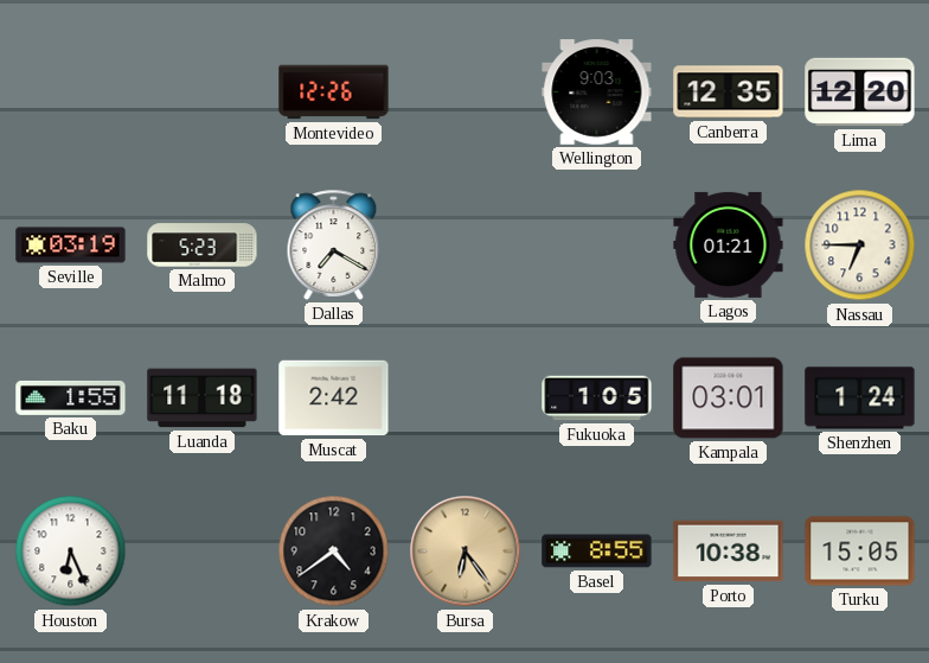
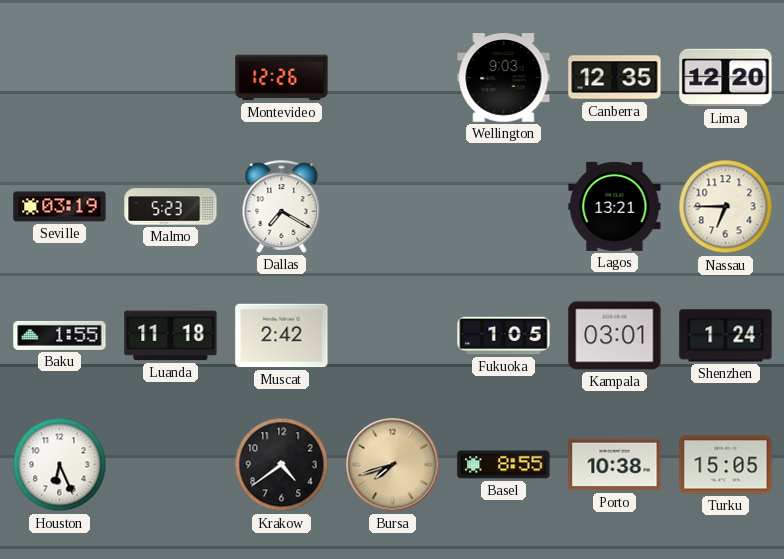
Lagos: 01:21 -> 13:21 (615, 206)
Bursa: 6:24 -> 7:42 (393, 465)
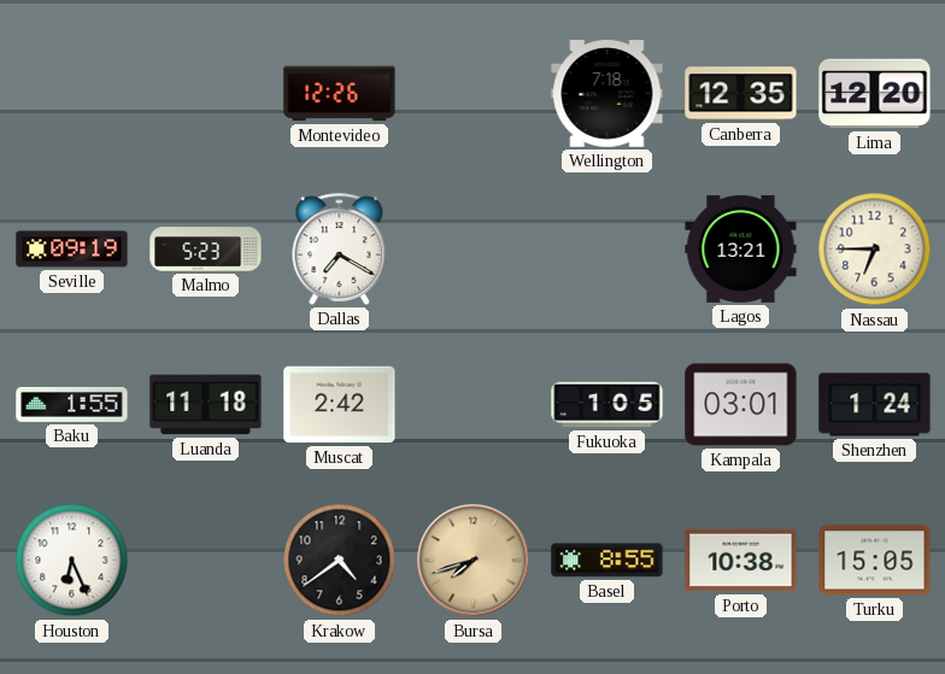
Wellington: 9:03 -> 7:18 (607, 94)
Seville: 03:19 -> 09:19 (72, 250)
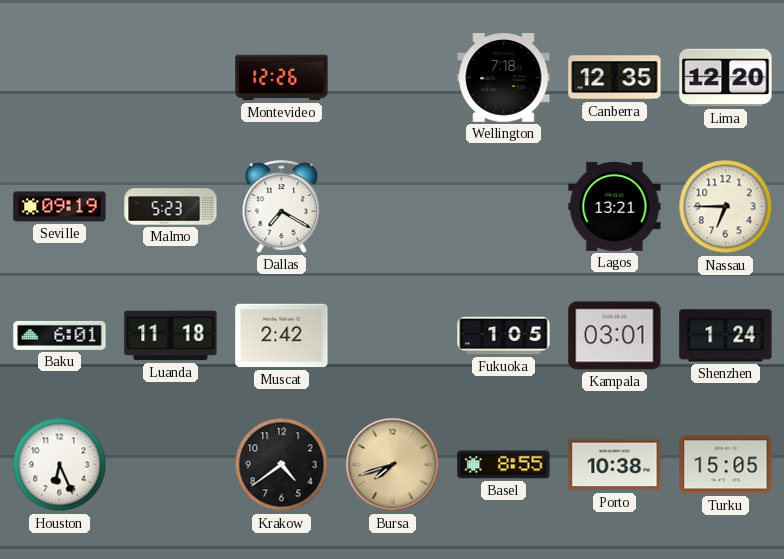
Baku: 1:55 -> 6:01 (60, 335)
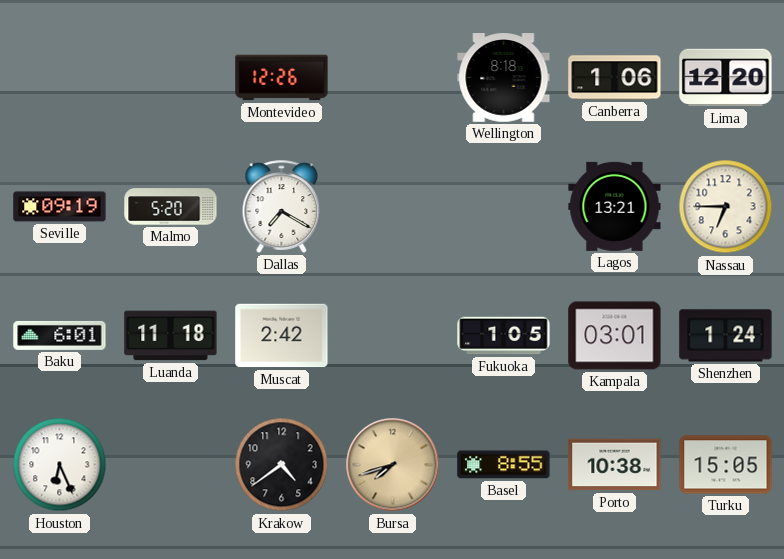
Wellington: 7:18 -> 8:18 (504, 78)
Canberra: 12:35 -> 1:06 (615, 78)
Malmo: 5:23 -> 5:20 (171, 207)
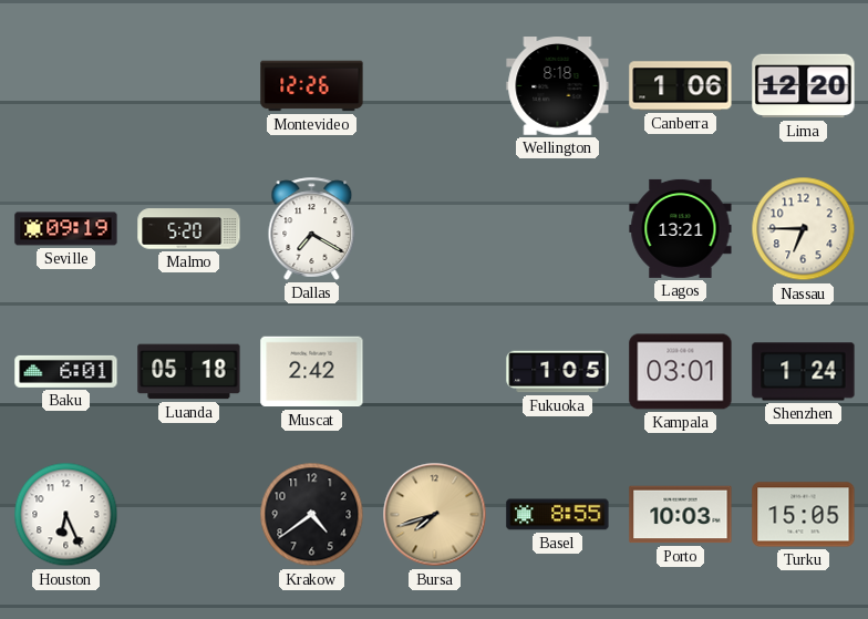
Luanda: 11:18 -> 05:18 (189, 372)
Porto: 10:38 -> 10:03 (681, 515)
